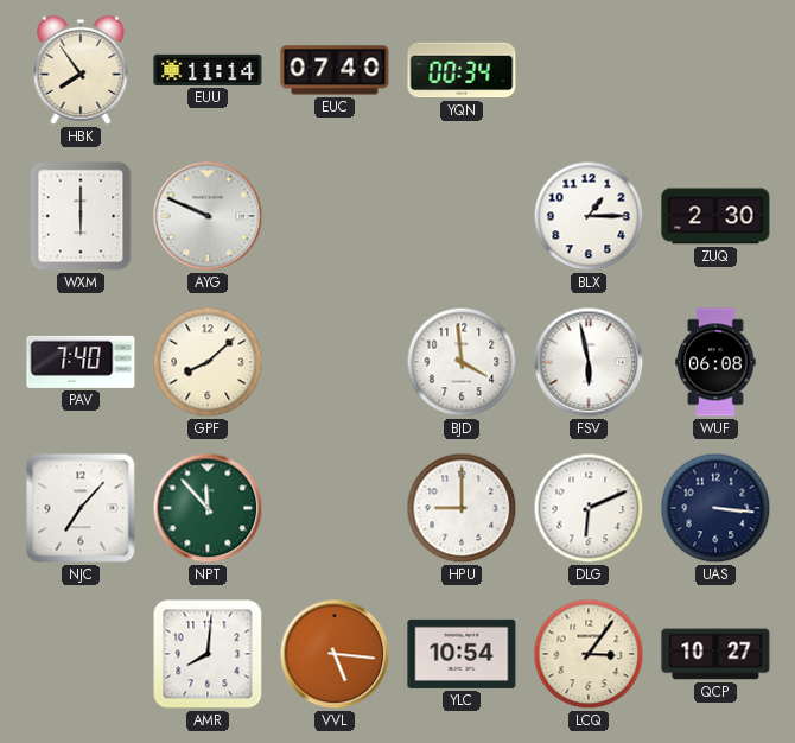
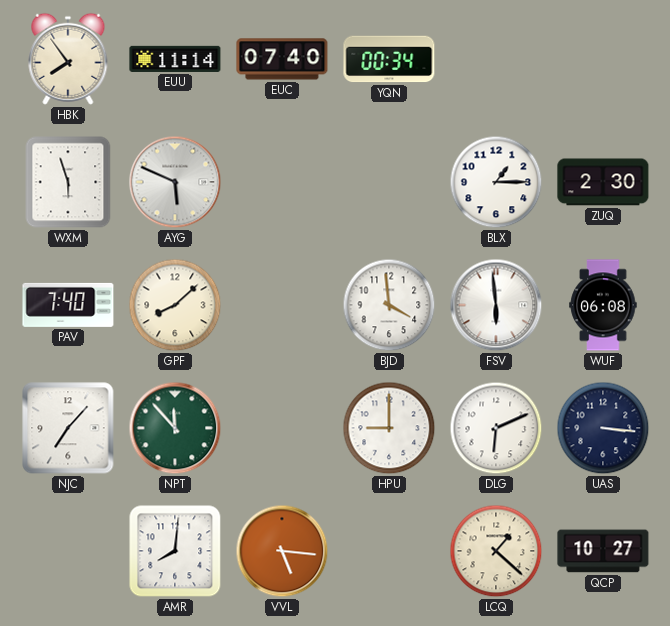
WXM: 6:00 -> 5:57 (68, 182)
AYG: 9:49 -> 5:49 (175, 182)
FSV: 5:58 -> 5:59 (496, 305)
YLC: 10:54 -> none (462, 654)
LCQ: 3:06 -> 1:22 (496, 551)
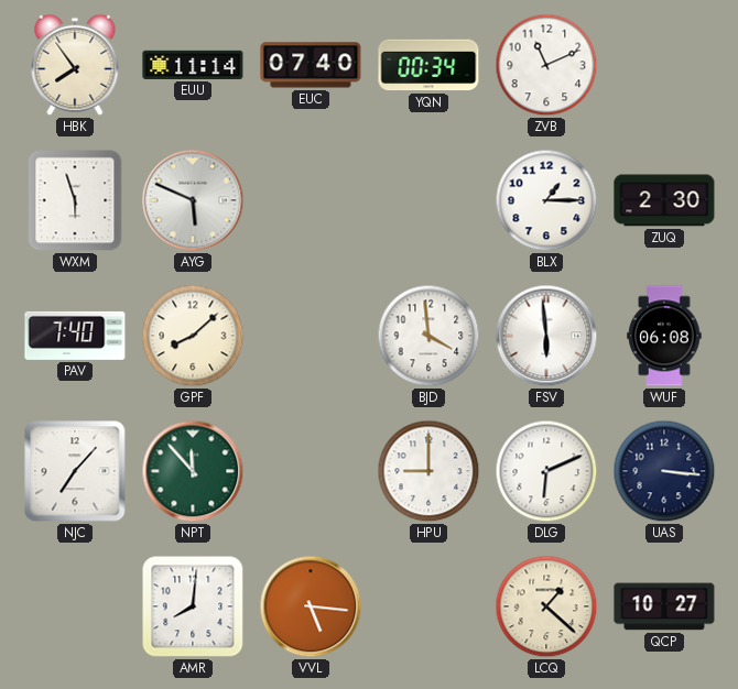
ZVB: none -> 11:11 (546, 65)
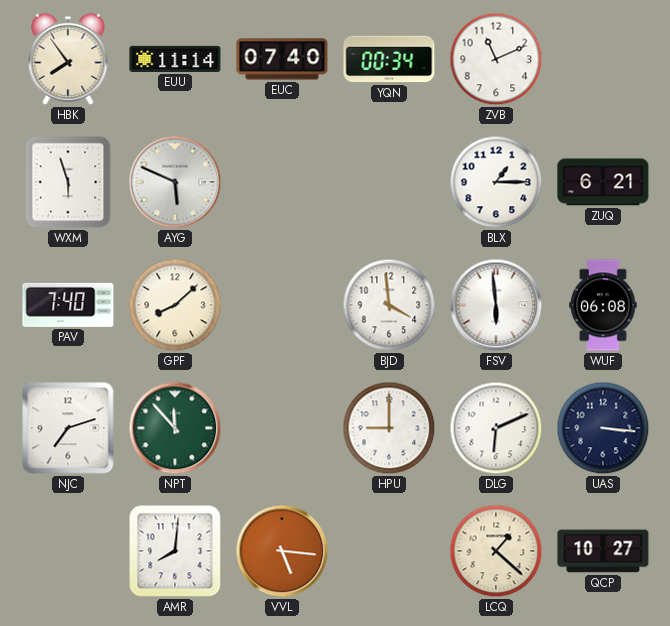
ZUQ: 2:30 -> 6:21 (603, 182)
NJC: 7:07 -> 7:12 (68, 428)
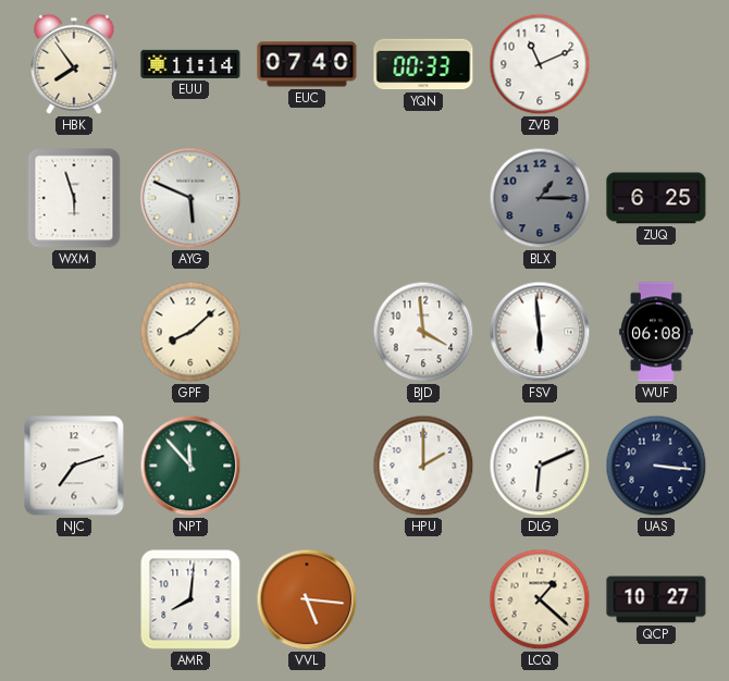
YQN: 00:34 -> 00:33 (423, 64)
BLX dial: white -> grey (540, 198)
ZUQ: 6:21 -> 6:25 (656, 198)
PAV: 7:40 -> none (68, 305)
HPU: 9:00 -> 2:00 (423, 466)
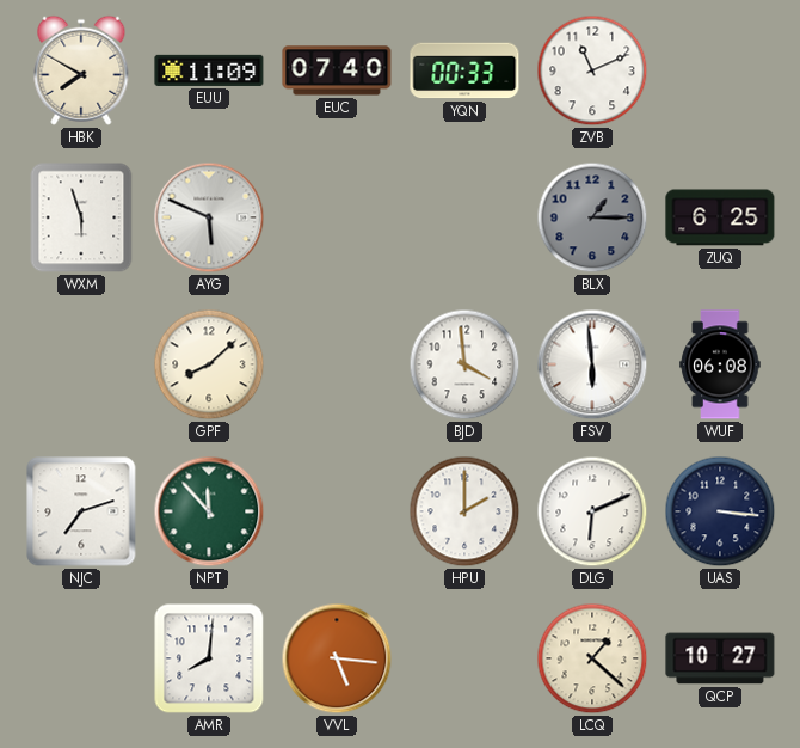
HBK: 7:54 -> 7:50 (81, 70)
EUU: 11:14 -> 11:09 (209, 70)
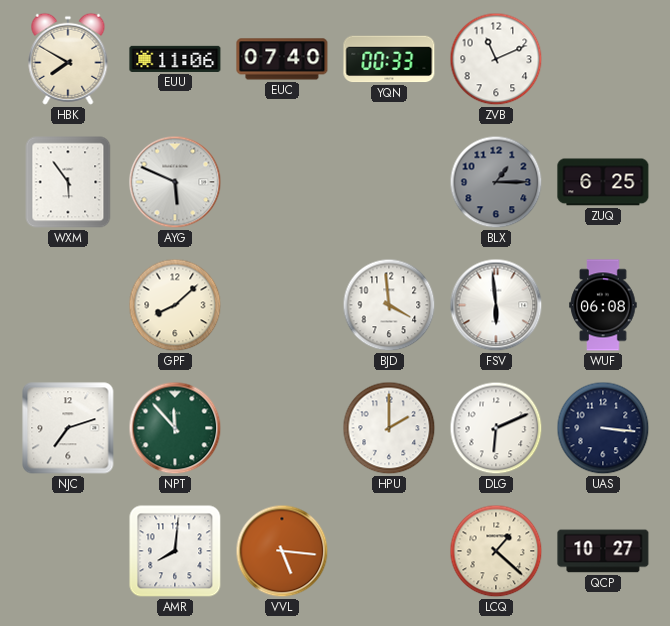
EUU: 11:09 -> 11:06 (175, 59)
WXM: 5:57 -> 5:54 (68, 182)
